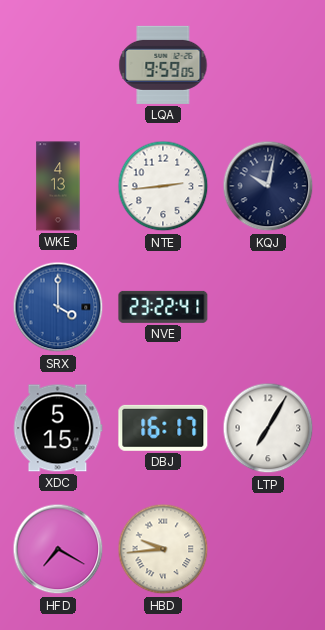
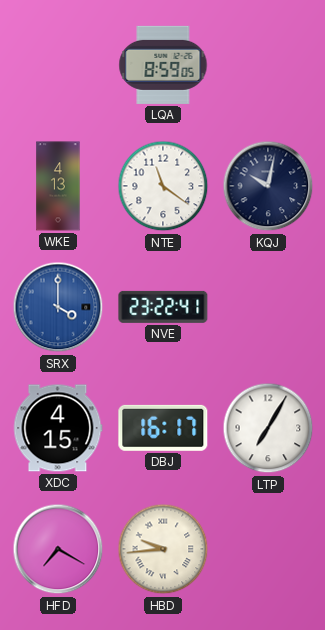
LQA: 9:59 -> 8:59 (163, 65)
NTE: 2:44 -> 11:21 (163, 186)
XDC: 5:15 -> 4:15 (58, 428)
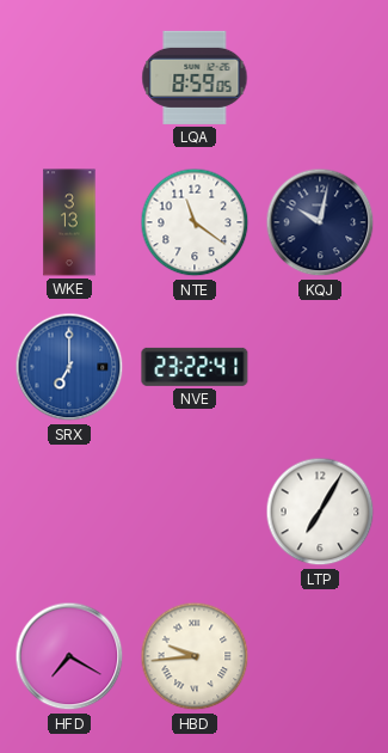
WKE: 4:13 -> 3:13 (69, 222)
SRX: 4:00 -> 7:00 (69, 367)
XDC: 4:15 -> none (58, 428)
DBJ: 16:17 -> none (163, 428)
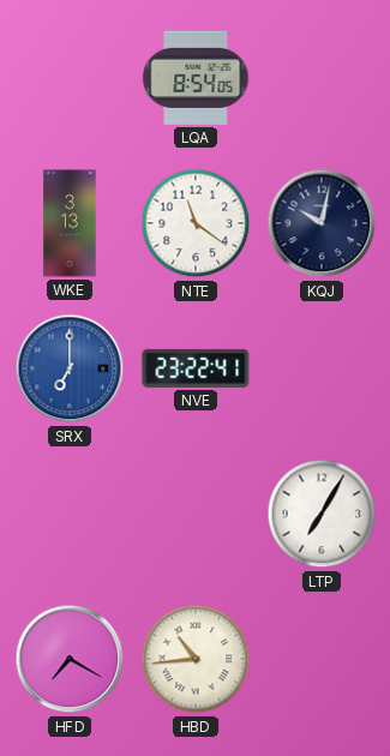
LQA: 8:59 -> 8:54 (196, 78)
HBD: 9:44 -> 10:44 (196, 659)
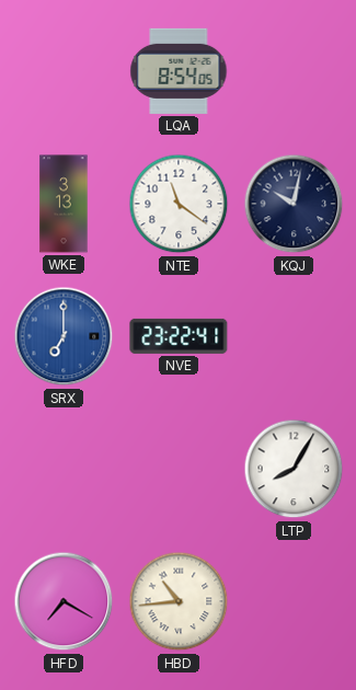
LTP: 7:05 -> 8:05 (294, 469)
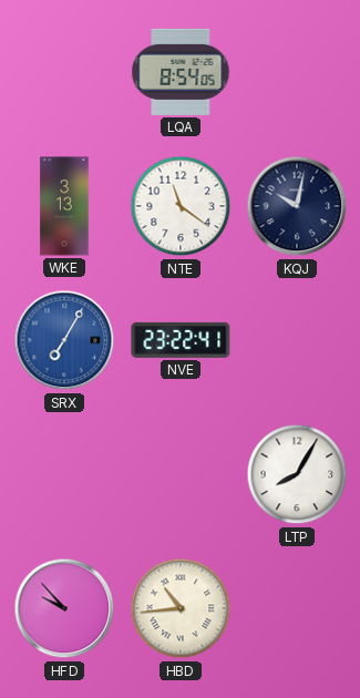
SRX: 7:00 -> 7:05 (64, 340)
HFD: 7:20 -> 9:53 (64, 608)
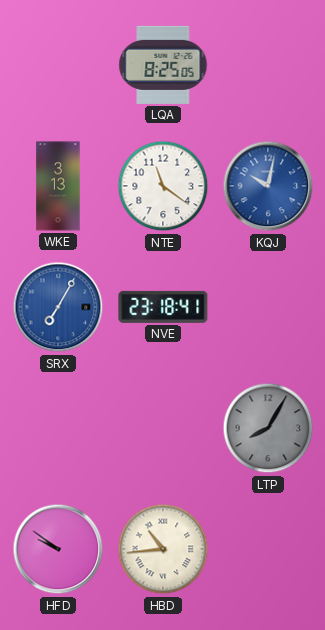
LQA: 8:54 -> 8:25 (163, 65)
KQJ dial: navy -> blue (268, 186)
NVE: 23:22 -> 23:18 (163, 307)
LTP dial: white -> grey (268, 428)
HFD: 9:53 -> 9:51 (58, 549)
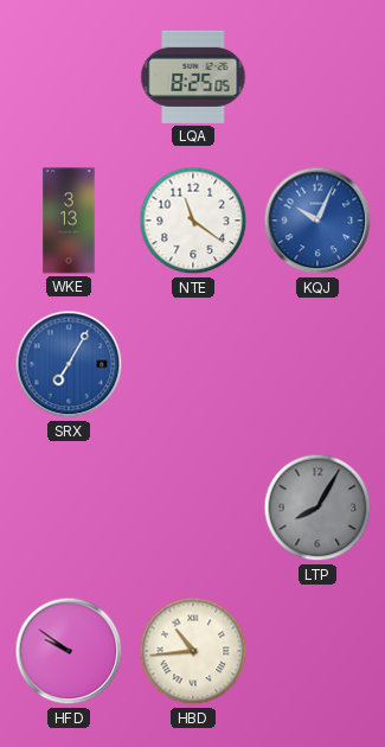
KQJ: 10:02 -> 10:04 (317, 221)
NVE: 23:18 -> none (163, 307)
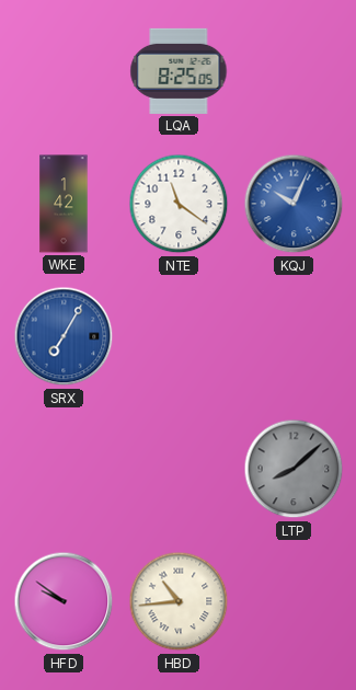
WKE: 3:13 -> 1:42 (64, 204)
LTP: 8:05 -> 8:08 (294, 469)
